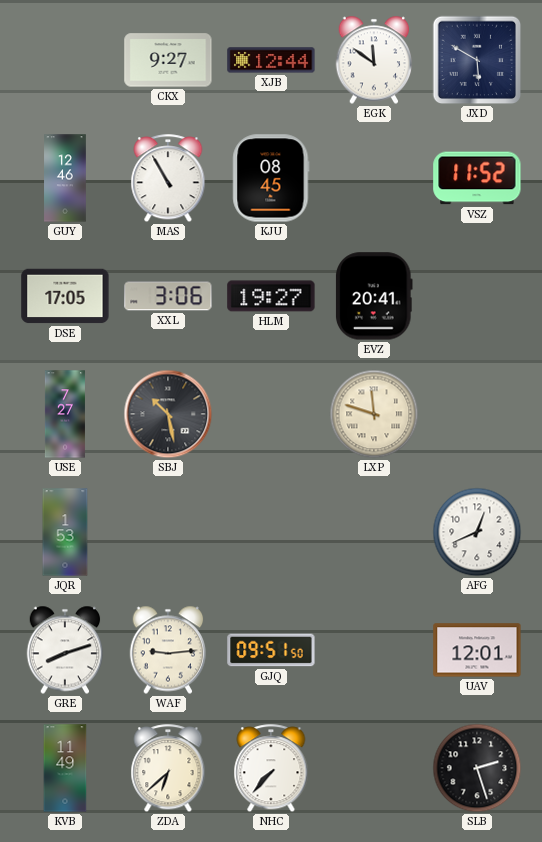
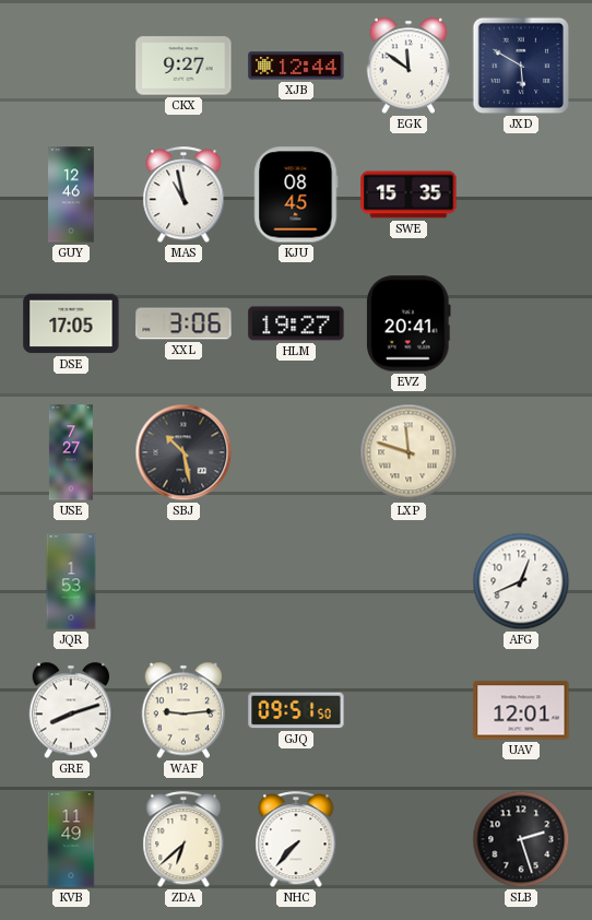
MAS: 10:55 -> 10:58 (183, 196)
SWE: none -> 15:35 (409, 194)
VSZ: 11:52 -> none (477, 178)
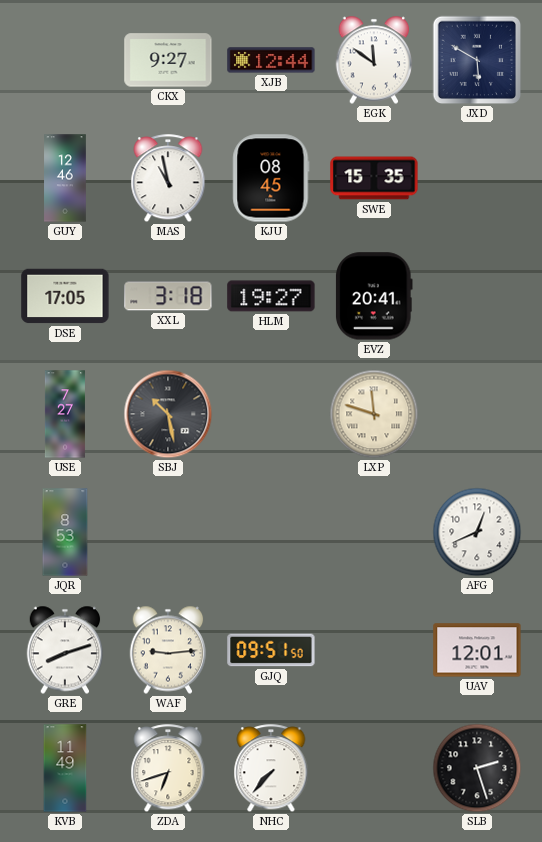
XXL: 3:06 -> 3:18 (168, 296)
JQR: 1:53 -> 8:53 (65, 532)
ZDA: 6:38 -> 6:42 (168, 769)
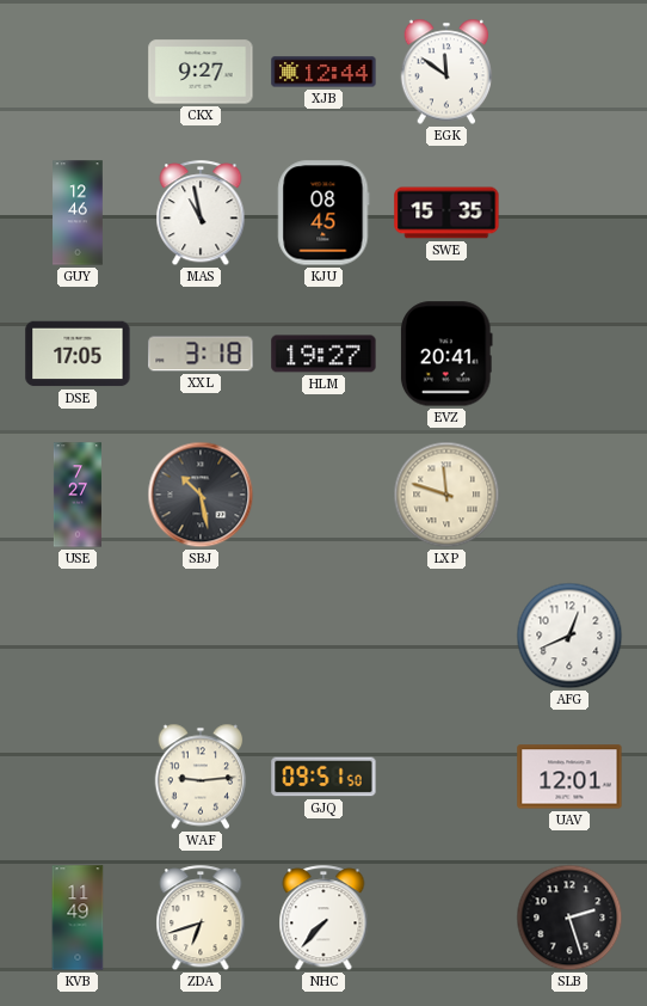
JXD: 5:50 -> none (477, 60)
JQR: 8:53 -> none (65, 532)
GRE: 8:12 -> none (65, 650)
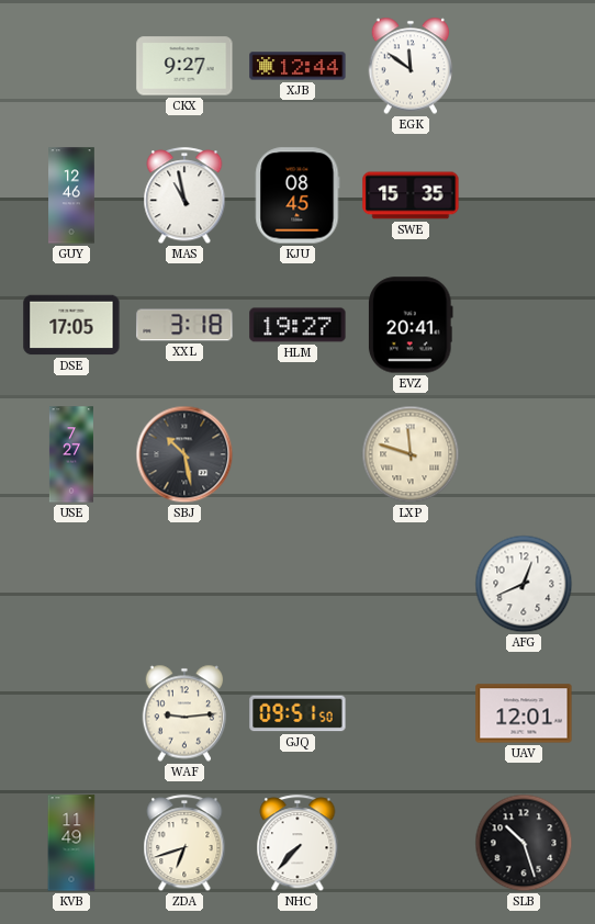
SLB: 2:27 -> 10:27 (524, 843)
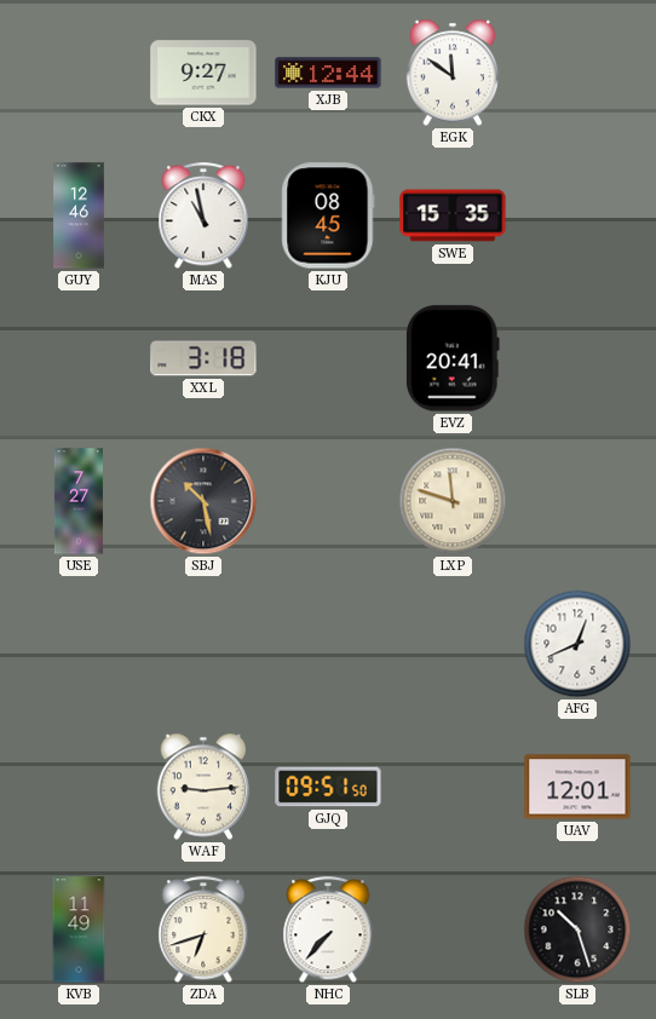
DSE: 17:05 -> none (71, 325)
HLM: 19:27 -> none (297, 325)
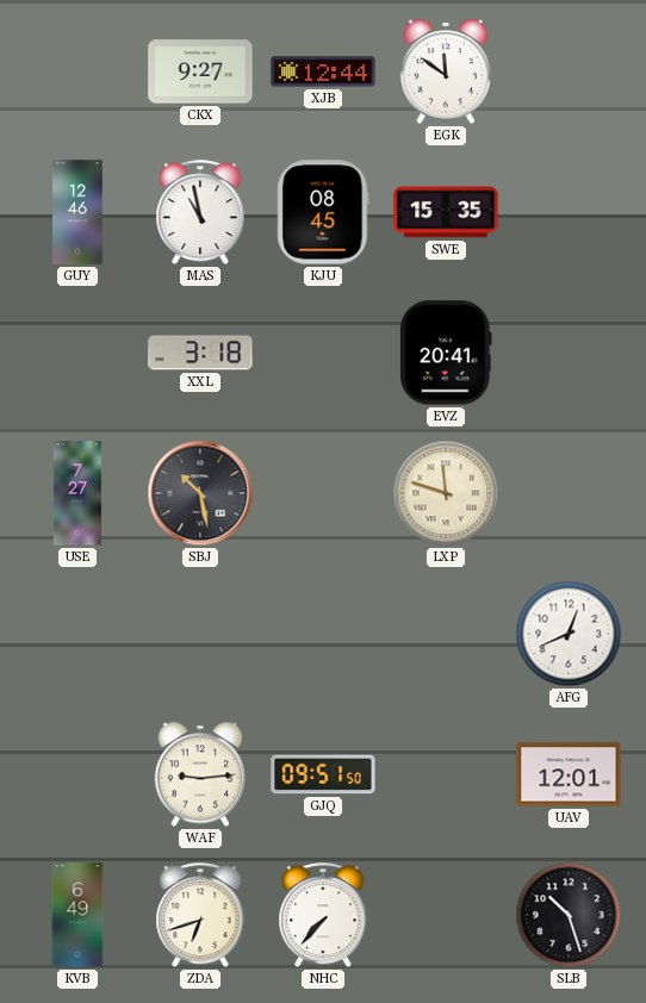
KVB: 11:49 -> 6:49 (77, 915)
